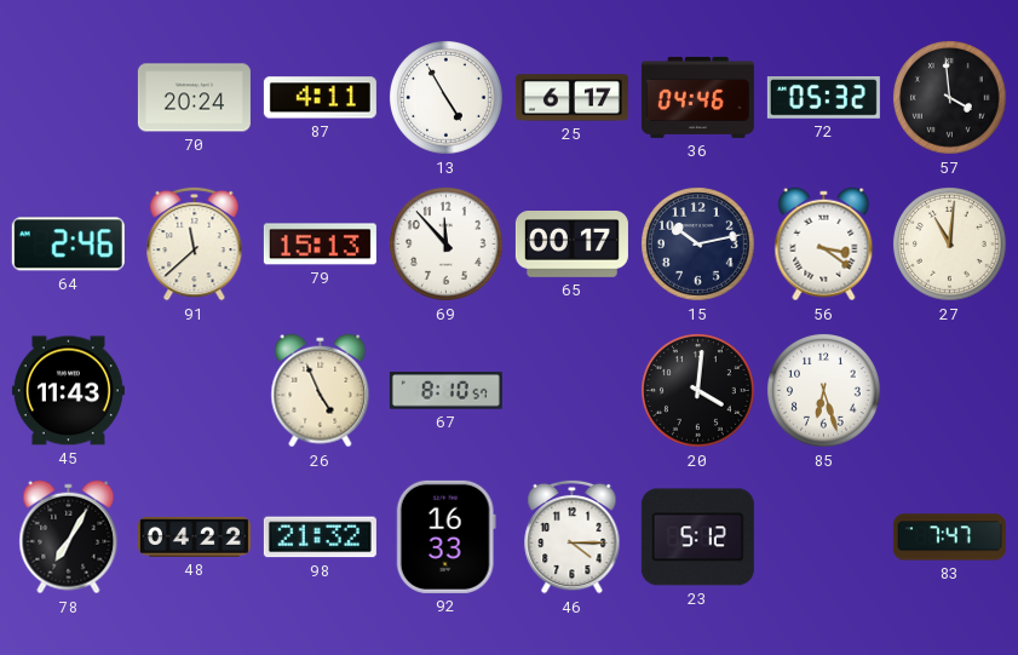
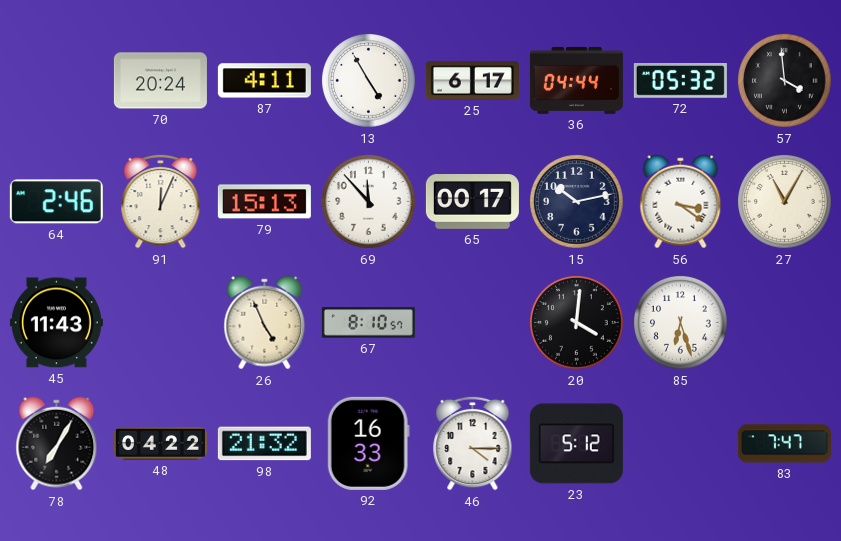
36: 04:46 -> 04:44 (576, 80)
91: 11:38 -> 12:04 (161, 201)
27: 11:01 -> 11:05 (785, 202)
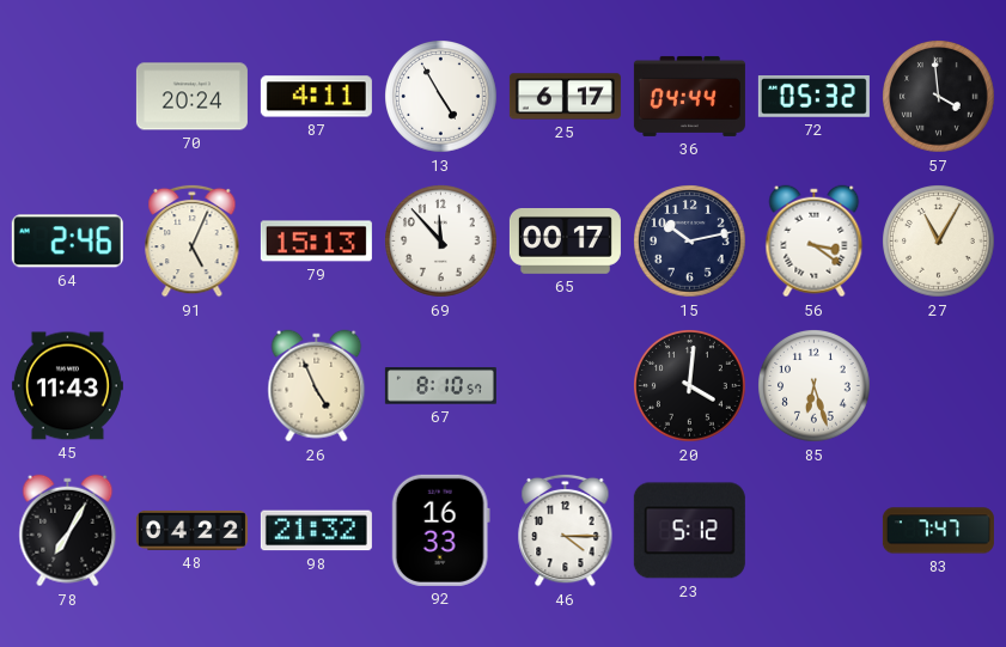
91: 12:04 -> 5:04 (193, 240)
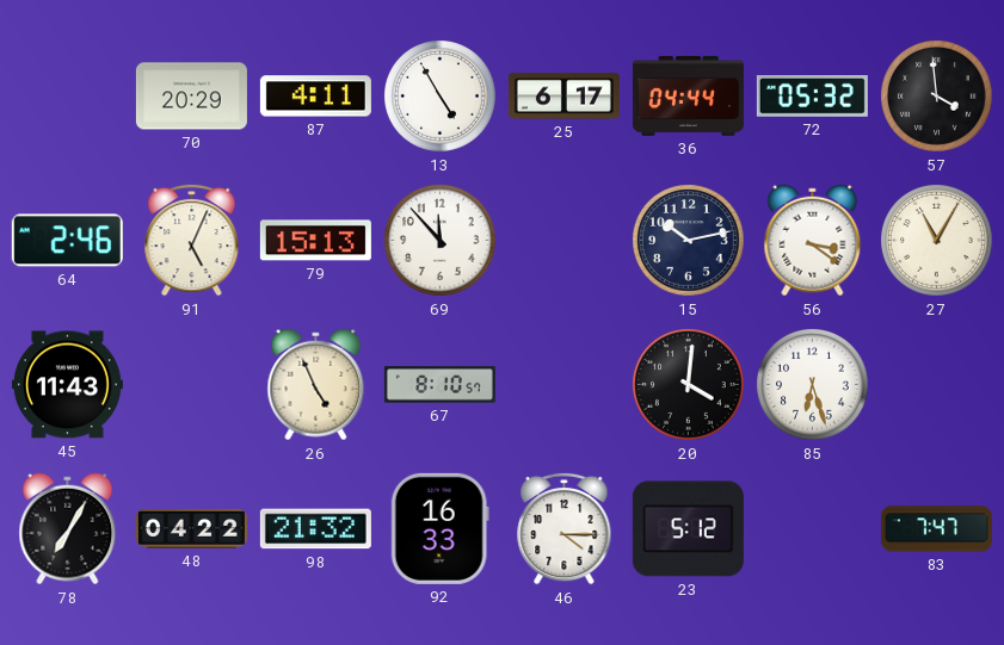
70: 20:24 -> 20:29 (191, 97)
65: 00:17 -> none (565, 242)
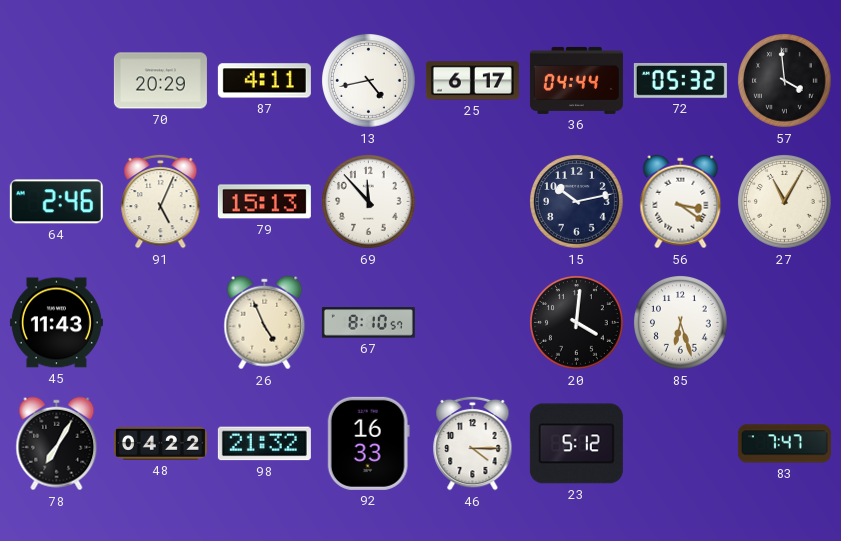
13: 4:55 -> 4:43 (369, 81)
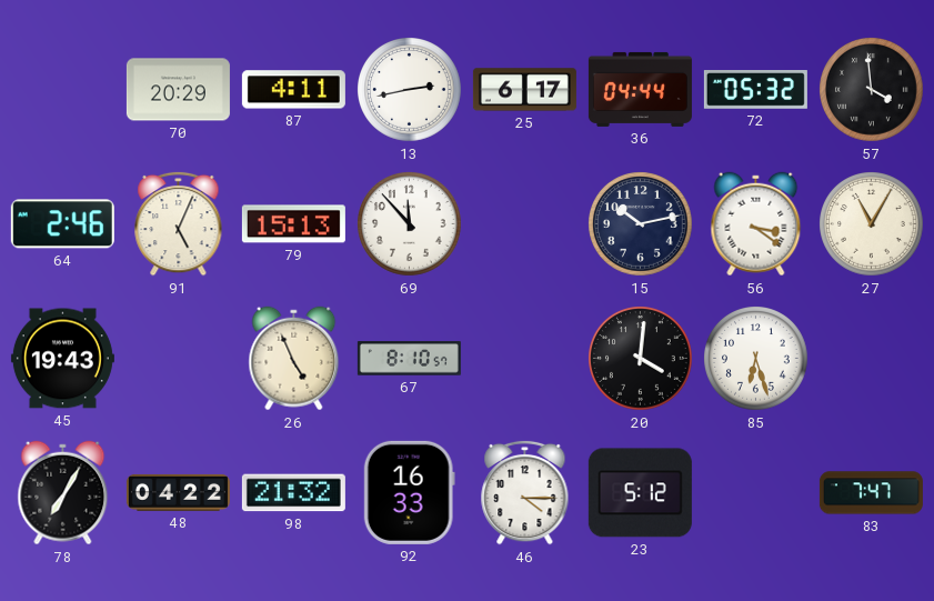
13: 4:43 -> 2:43 (410, 90)
45: 11:43 -> 19:43 (62, 359)
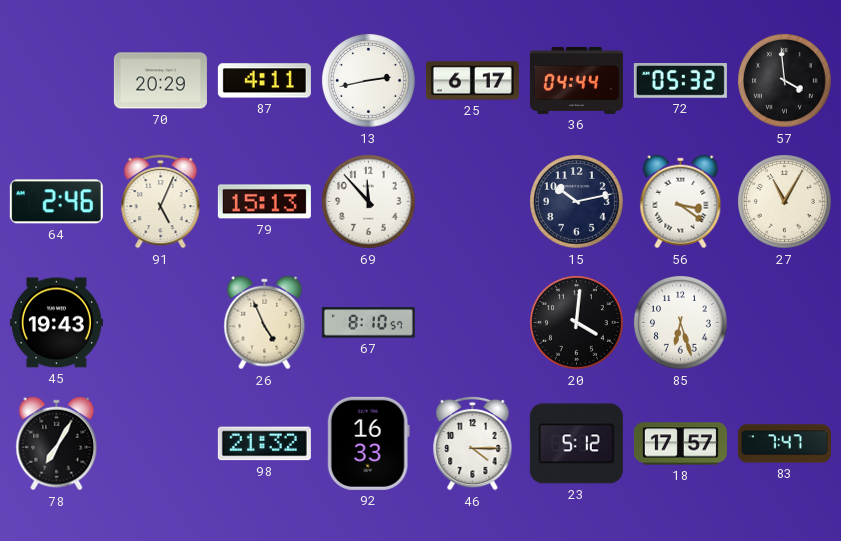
48: 04:22 -> none (178, 492)
18: none -> 17:57 (680, 444)
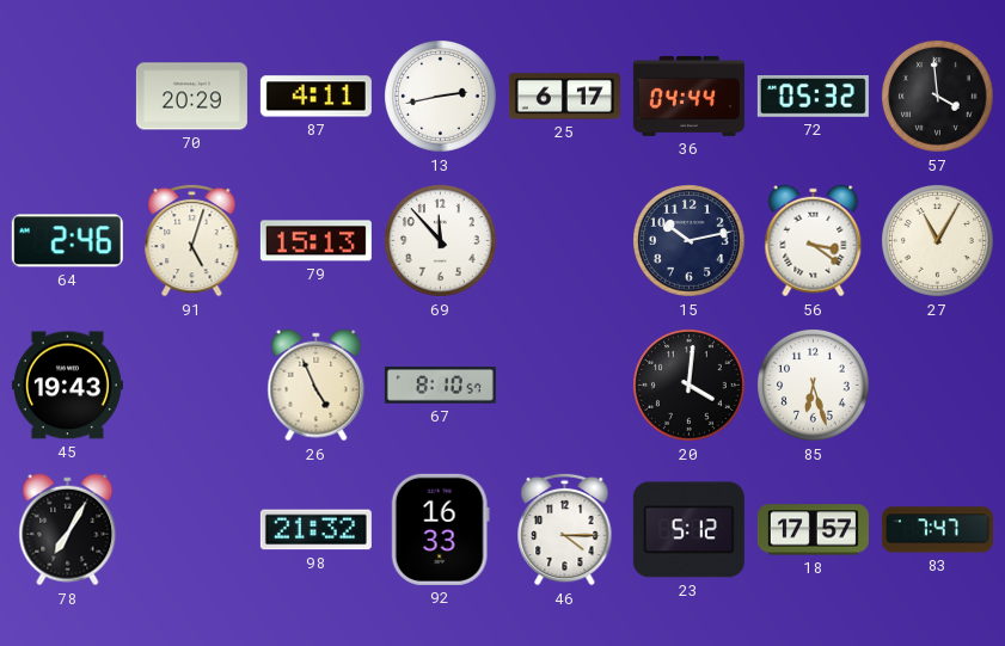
91: 5:04 -> 5:03 (192, 240)
